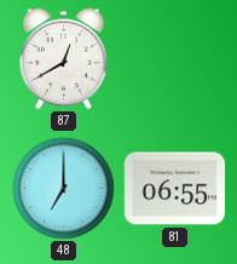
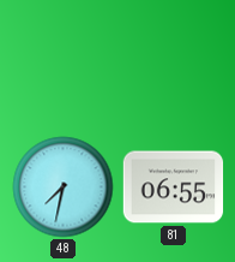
87: 12:40 -> none (63, 59)
48: 7:00 -> 7:32 (64, 187)
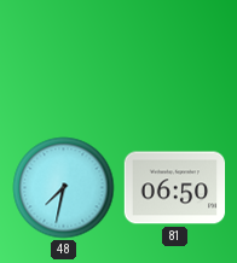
81: 06:55 -> 06:50 (175, 188)
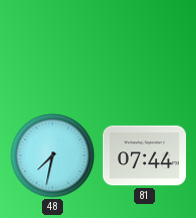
81: 06:50 -> 07:44 (145, 156)
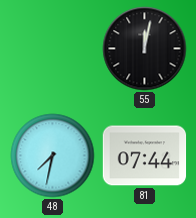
55: none -> 12:02 (145, 49)
